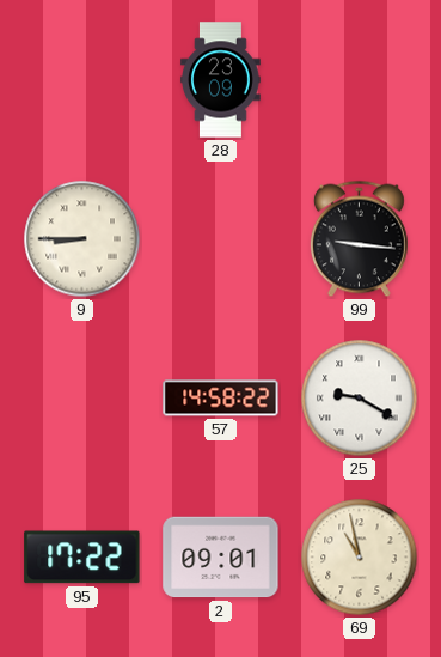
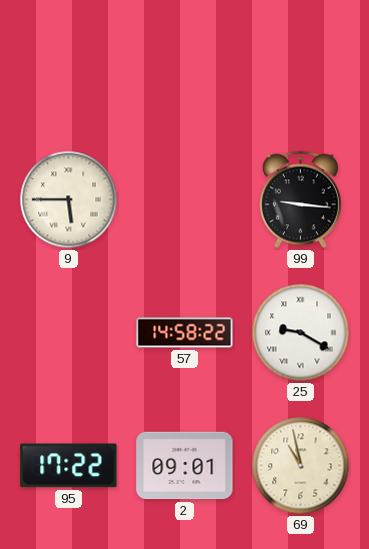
28: 23:09 -> none (221, 80)
9: 8:45 -> 5:45 (69, 200)
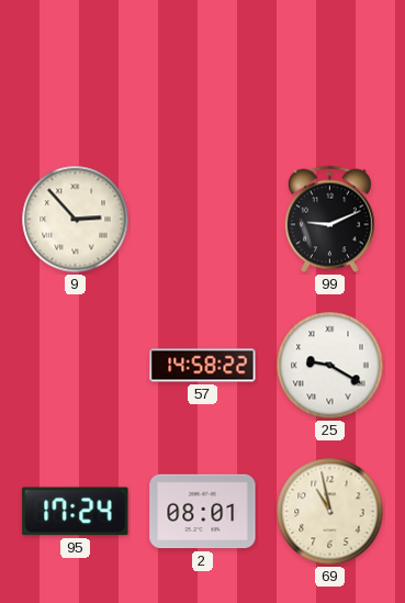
9: 5:45 -> 2:53 (76, 220)
99: 9:16 -> 9:11 (329, 220)
95: 17:22 -> 17:24 (76, 512)
2: 09:01 -> 08:01 (203, 512)
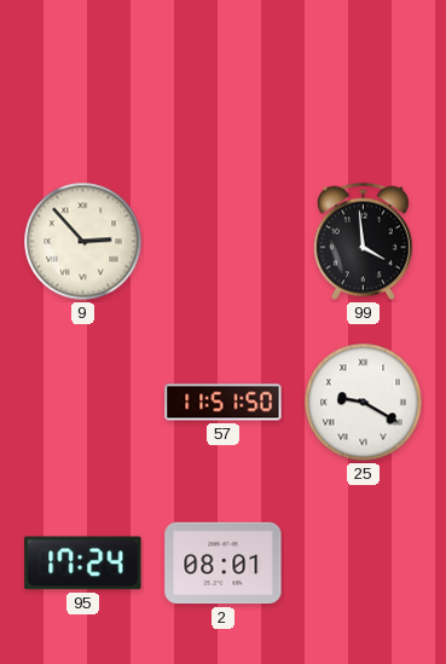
99: 9:11 -> 3:59 (363, 242)
57: 14:58 -> 11:51 (224, 403)
69: 10:58 -> none (330, 512)
